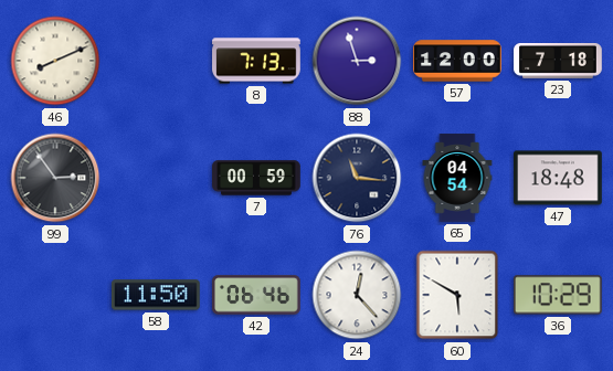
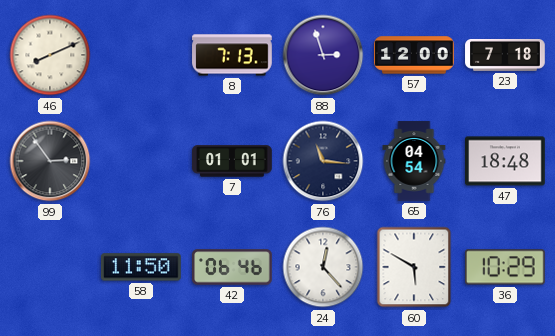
7: 00:59 -> 01:01 (232, 161)
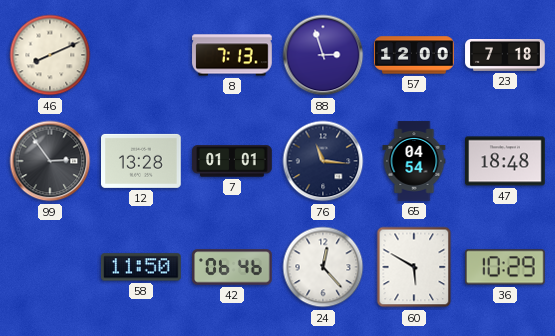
12: none -> 13:28 (142, 161)
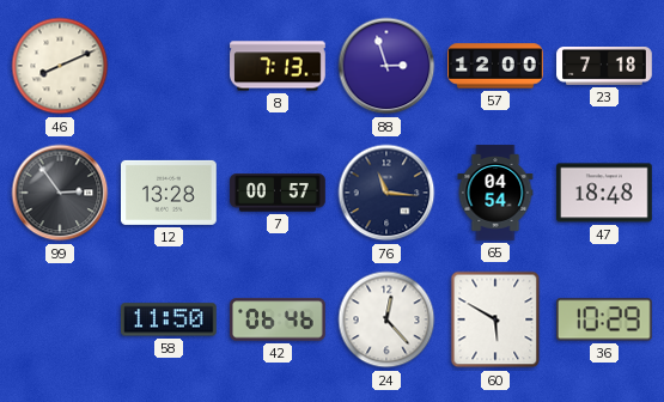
7: 01:01 -> 00:57 (278, 193)
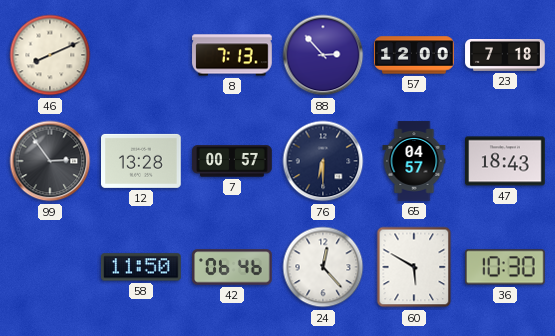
88: 2:57 -> 2:53 (323, 55)
76: 11:16 -> 6:30 (323, 161)
65: 04:54 -> 04:57 (414, 161)
47: 18:48 -> 18:43 (506, 161)
36: 10:29 -> 10:30 (506, 267)
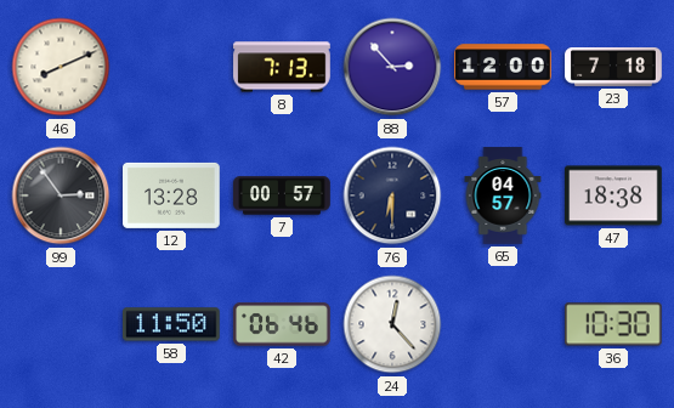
47: 18:43 -> 18:38 (614, 195)
60: 5:50 -> none (414, 267)
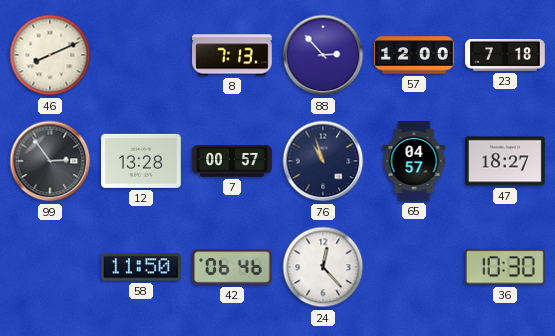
76: 6:30 -> 10:57 (323, 161)
47: 18:38 -> 18:27 (506, 161)
